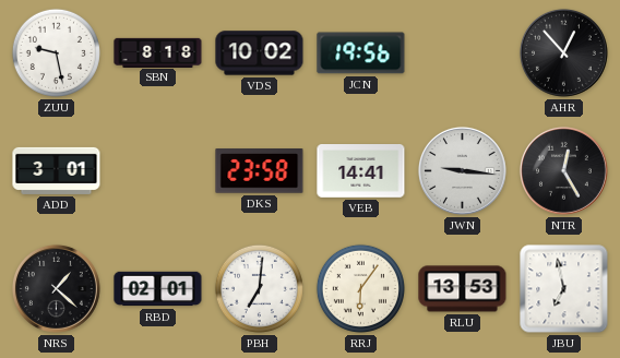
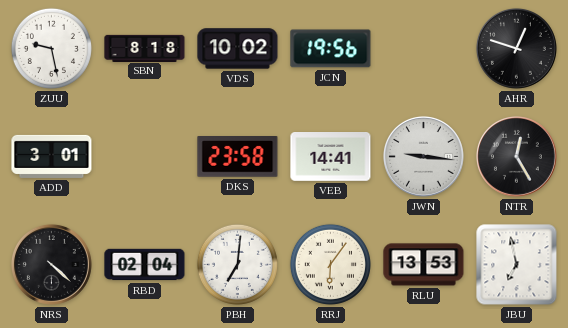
AHR: 12:53 -> 12:48 (516, 48)
NRS: 1:22 -> 4:22 (51, 264)
RBD: 02:01 -> 02:04 (145, 265)
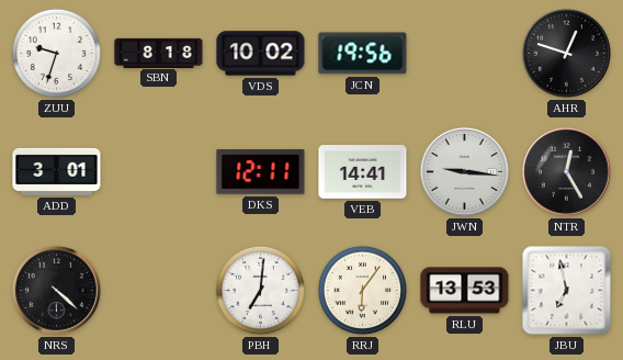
ZUU: 9:28 -> 9:33 (56, 53)
DKS: 23:58 -> 12:11 (261, 172)
RBD: 02:04 -> none (145, 265)
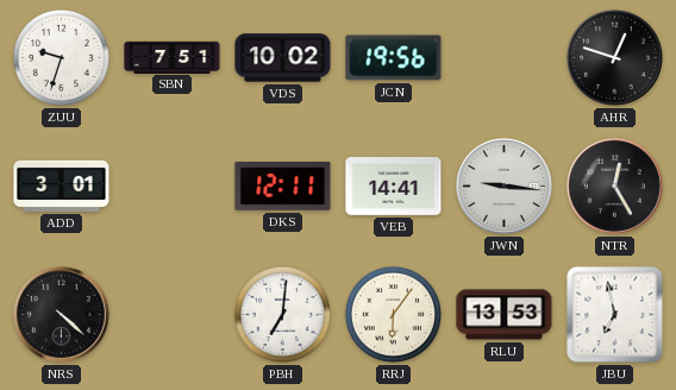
SBN: 8:18 -> 7:51 (173, 57)
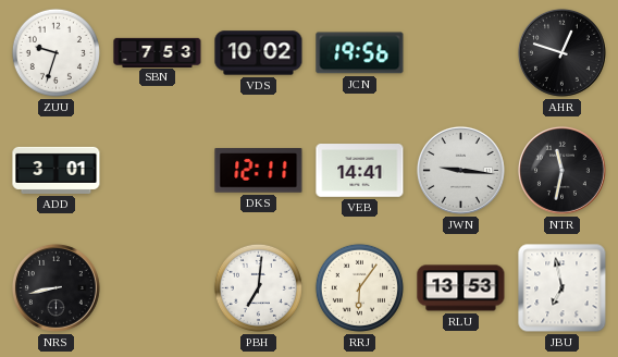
SBN: 7:51 -> 7:53 (158, 52)
NTR: 12:25 -> 11:32 (561, 170)
NRS: 4:22 -> 8:43 (55, 287)
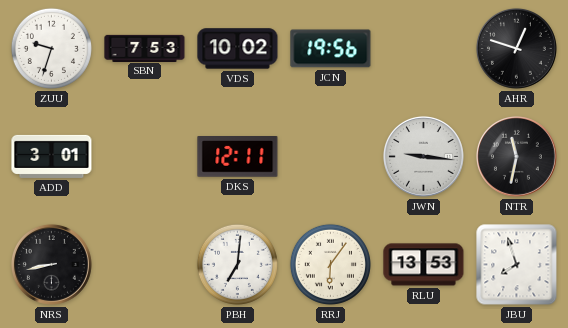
VEB: 14:41 -> none (360, 171)
JBU: 6:58 -> 7:57 (517, 265)
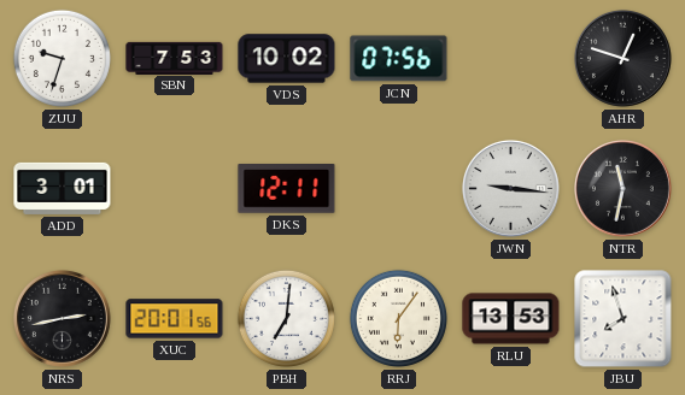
JCN: 19:56 -> 07:56 (399, 59)
NRS: 8:43 -> 2:43 (62, 318)
XUC: none -> 20:01 (175, 319)
